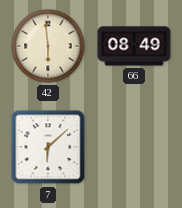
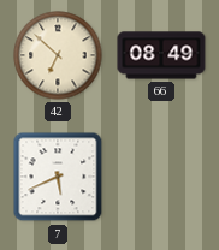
42: 5:59 -> 6:52 (58, 55)
7: 6:08 -> 5:41 (58, 177)
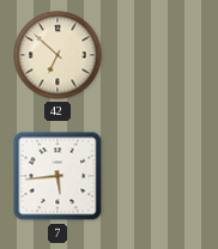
66: 08:49 -> none (161, 55)
7: 5:41 -> 5:44 (57, 176)
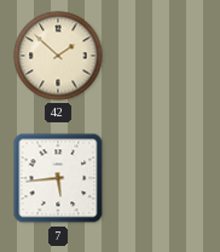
42: 6:52 -> 1:52 (58, 56)
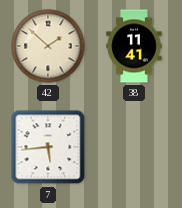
38: none -> 11:41 (134, 46)
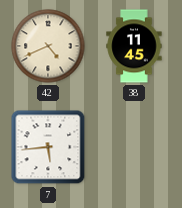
42: 1:52 -> 4:41 (48, 46)
38: 11:41 -> 11:45 (134, 46)
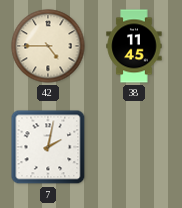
42: 4:41 -> 4:45 (48, 46)
7: 5:44 -> 2:02 (48, 147)
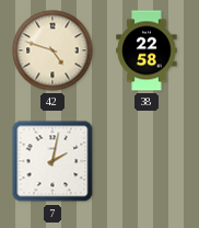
42: 4:45 -> 4:48 (52, 50)
38: 11:45 -> 22:58 (147, 50)
